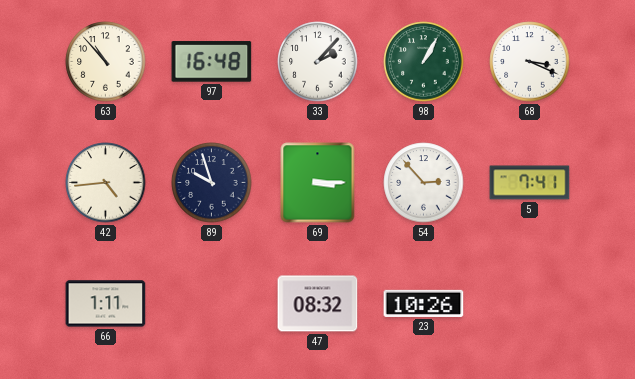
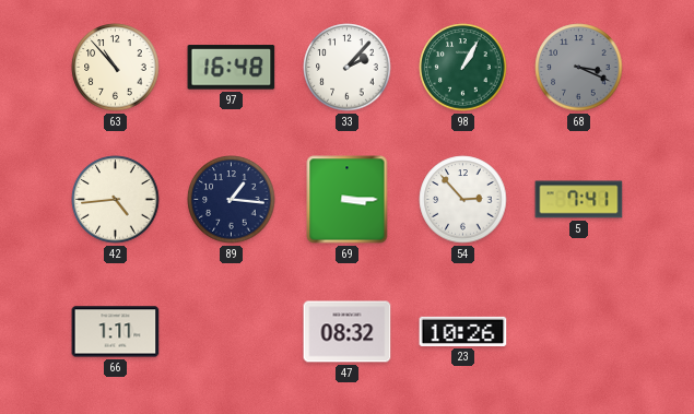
68 dial: white -> grey (579, 68)
89: 9:57 -> 1:16 (232, 200)
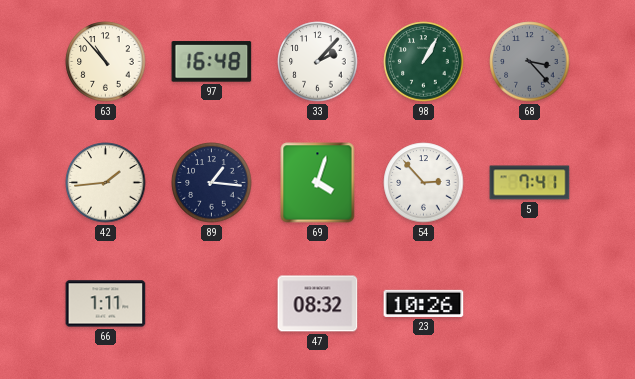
68: 3:19 -> 3:23 (530, 62)
42: 4:44 -> 1:44 (106, 183)
69: 3:15 -> 4:03 (318, 183)
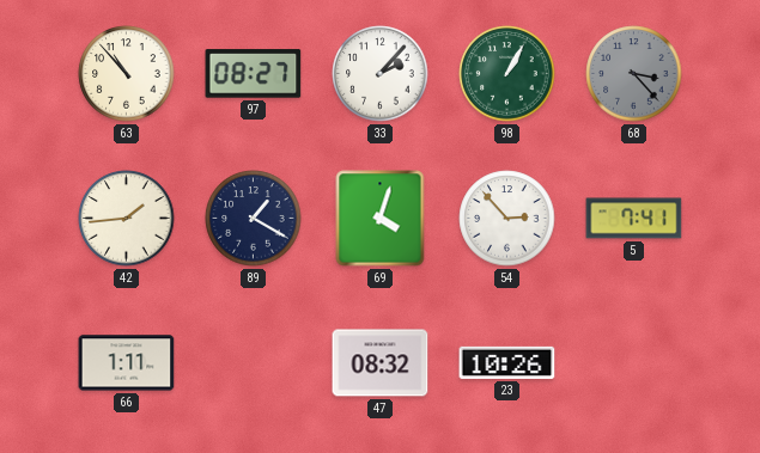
97: 16:48 -> 08:27 (254, 74)
89: 1:16 -> 1:20 (254, 219)
